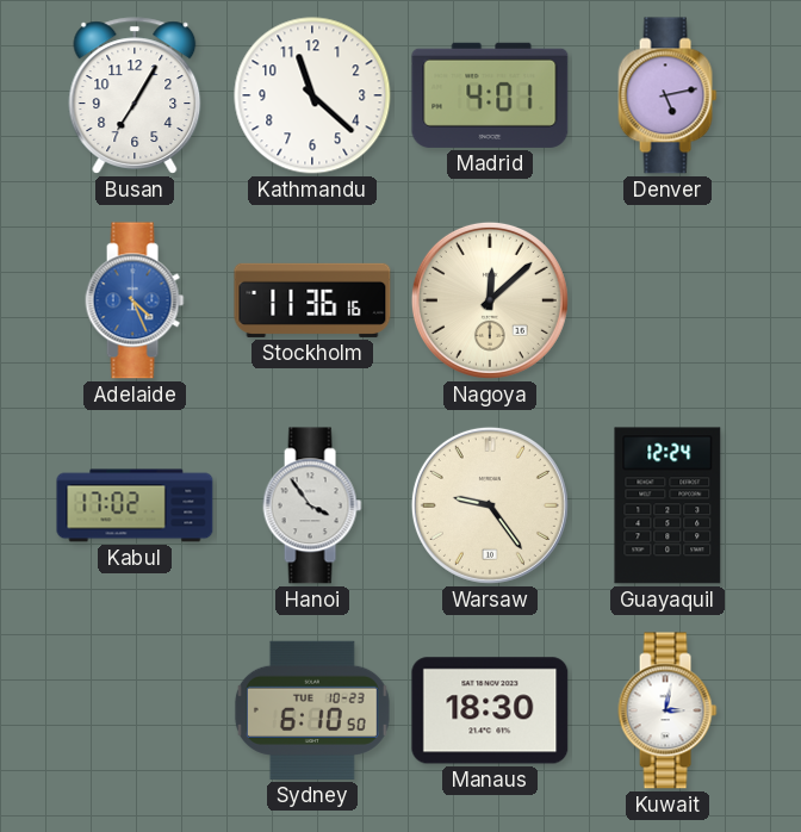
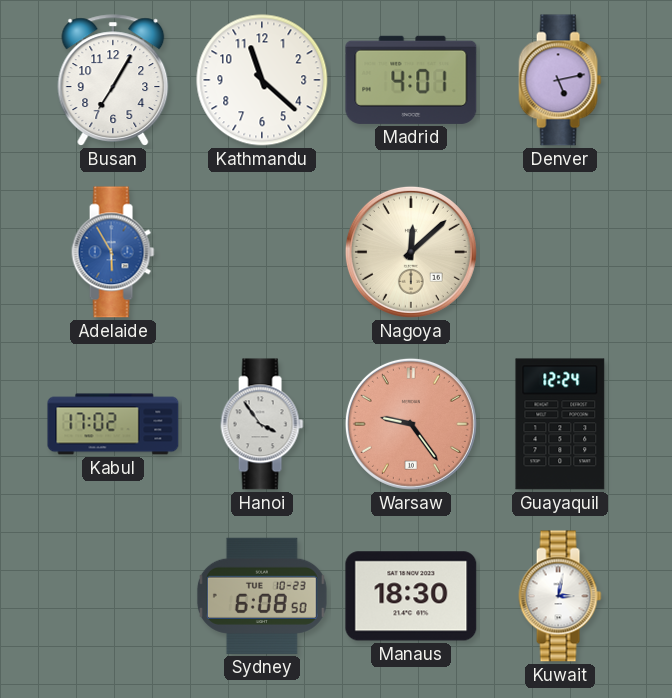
Adelaide: 4:26 -> 5:55 (113, 252)
Stockholm: 11:36 -> none (312, 300)
Warsaw dial: cream -> salmon (411, 424)
Sydney: 6:10 -> 6:08 (262, 596)
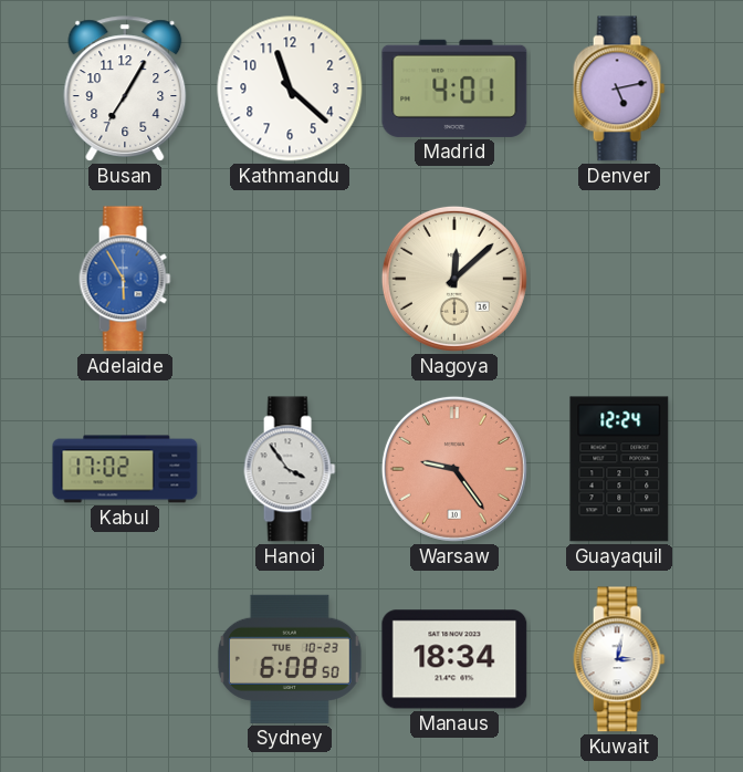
Manaus: 18:30 -> 18:34 (454, 659)
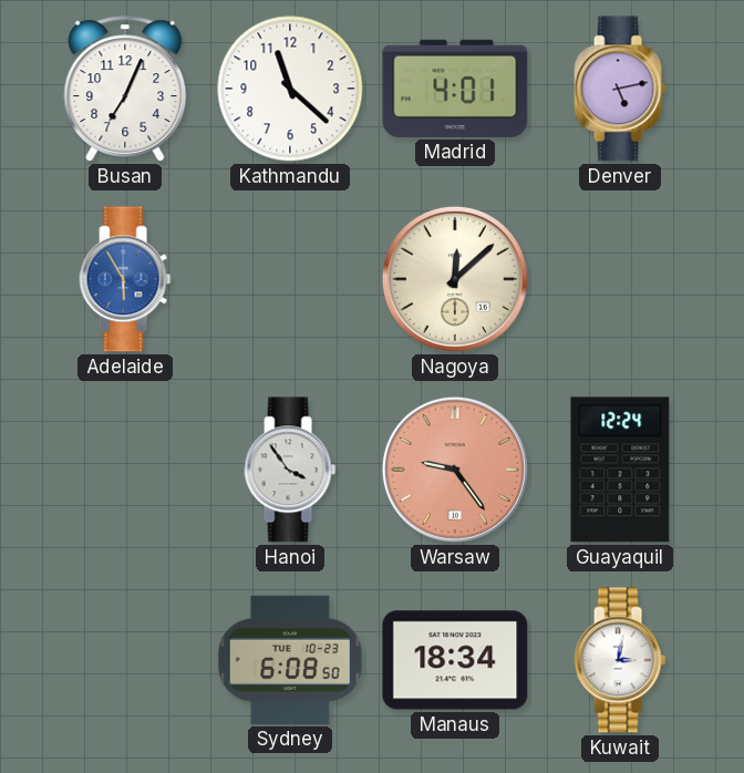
Busan: 7:05 -> 7:04 (125, 89)
Kabul: 17:02 -> none (125, 469)
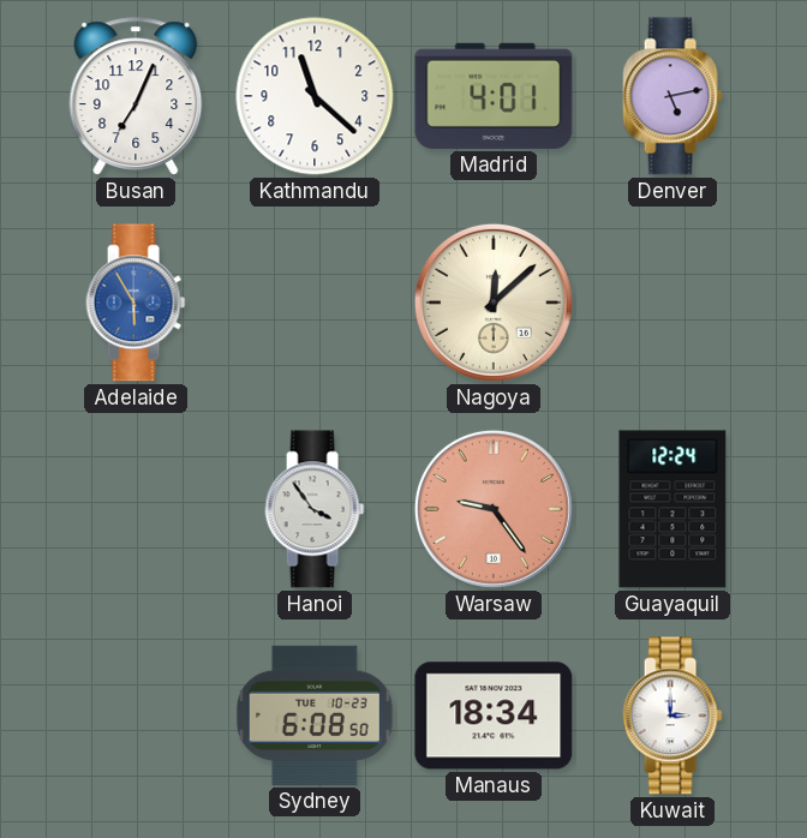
Kuwait: 3:02 -> 3:00 (672, 716)
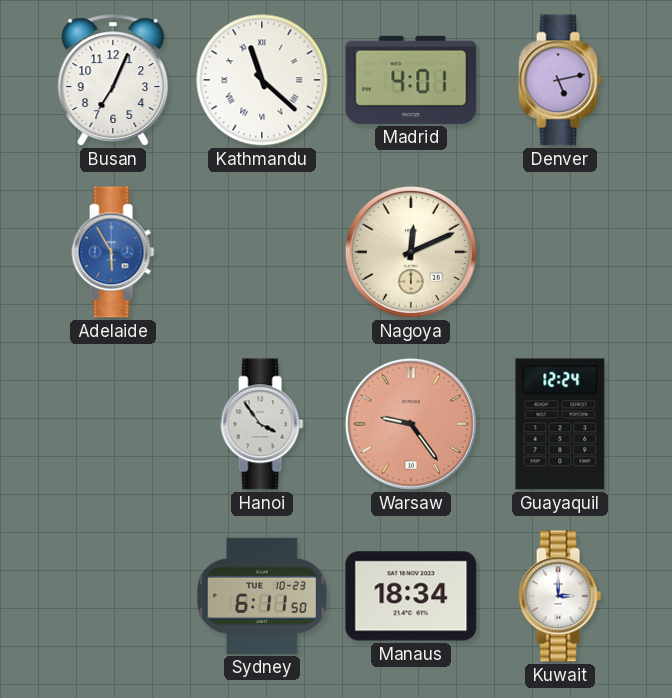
Kathmandu numerals: Arabic -> Roman (262, 80)
Nagoya: 12:08 -> 12:11 (411, 252)
Sydney: 6:08 -> 6:11 (262, 596)
